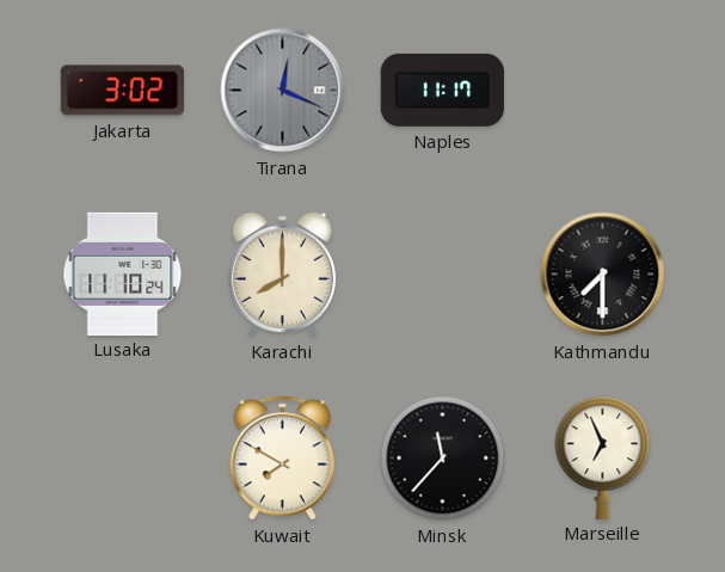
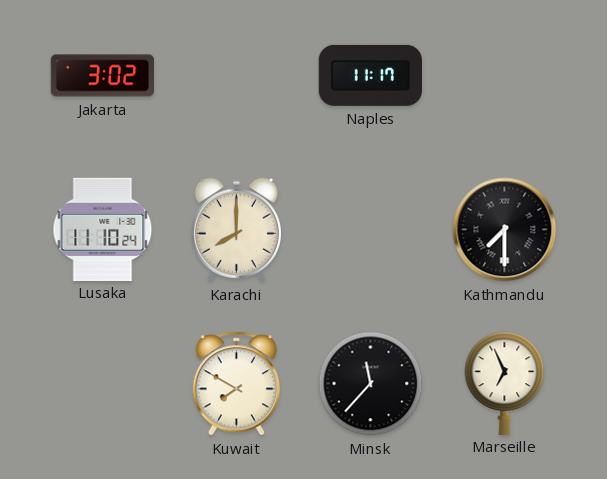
Tirana: 12:19 -> none (283, 91)
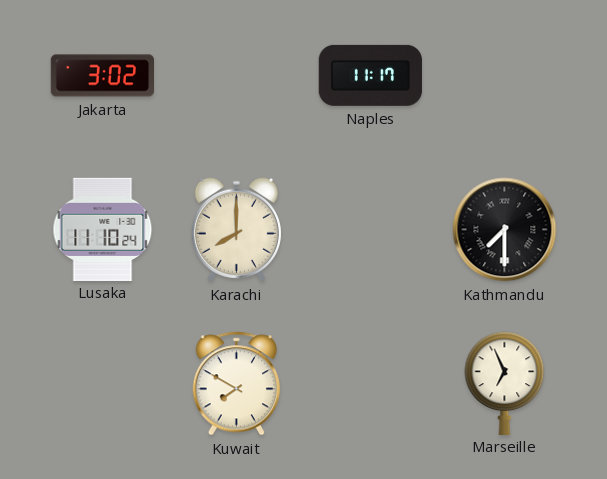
Minsk: 11:37 -> none (371, 384)
